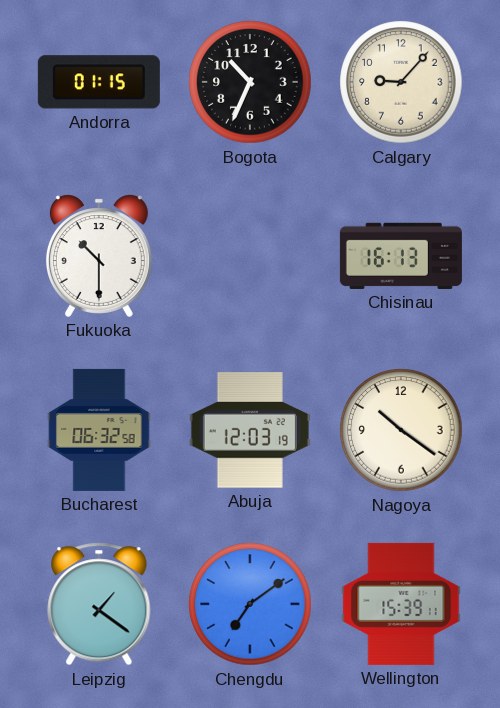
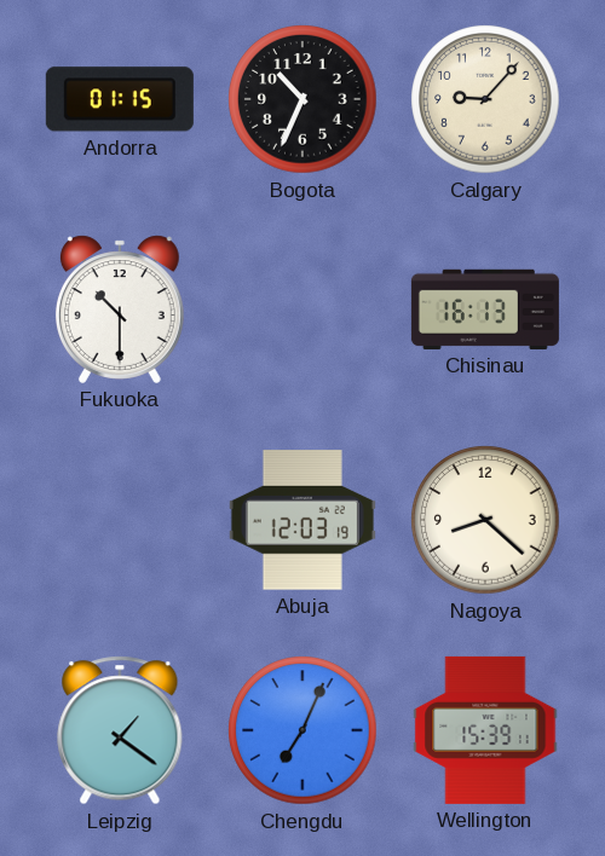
Bucharest: 06:32 -> none (99, 430)
Nagoya: 10:21 -> 8:22 (485, 520)
Chengdu: 7:09 -> 7:04 (302, 730)
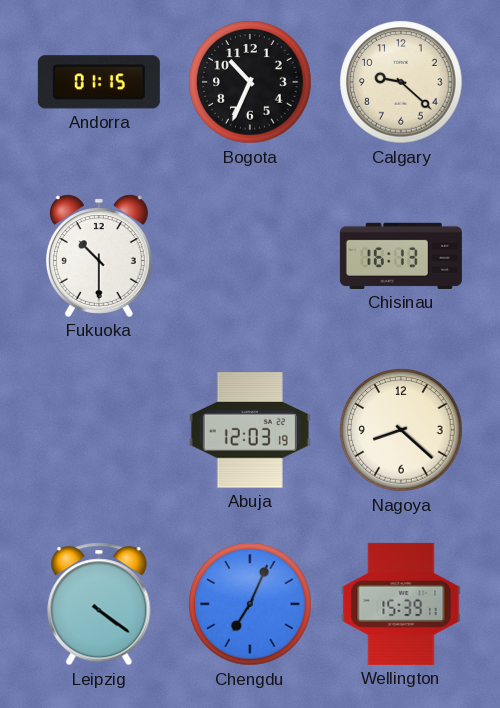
Calgary: 9:07 -> 9:22 (401, 82)
Leipzig: 1:21 -> 4:21 (99, 604)
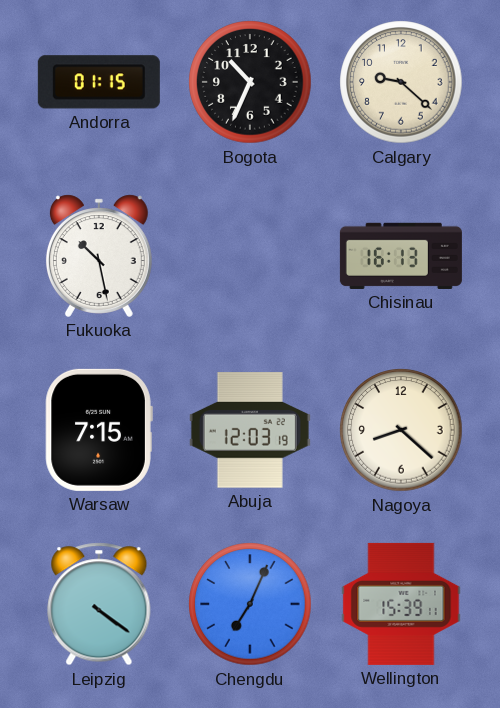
Fukuoka: 10:30 -> 10:28 (99, 256)
Warsaw: none -> 7:15 (99, 430)
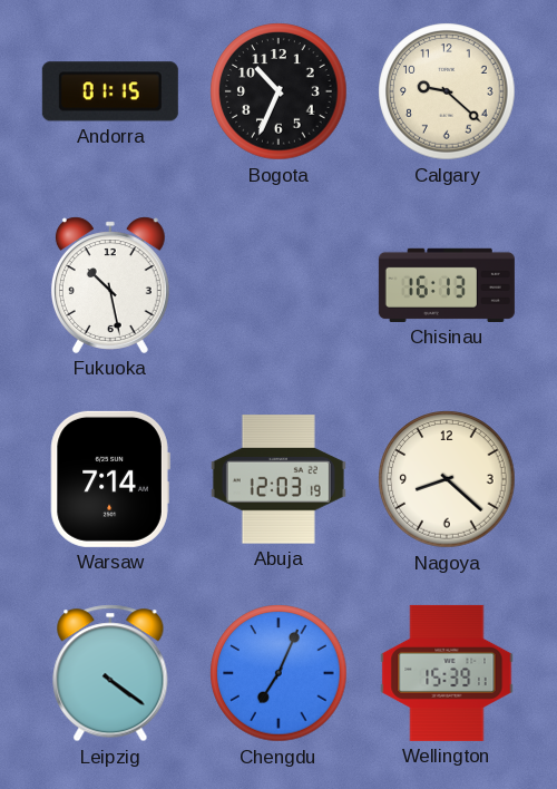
Warsaw: 7:15 -> 7:14 (110, 479)
